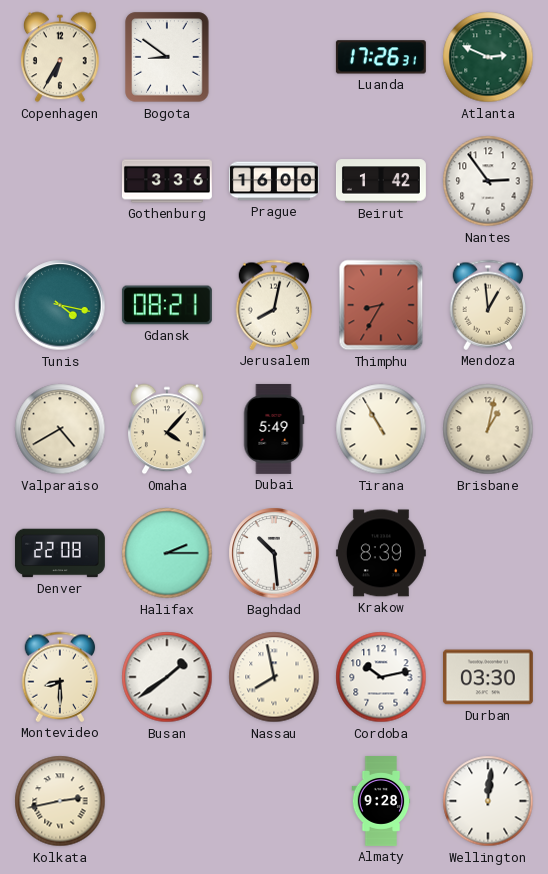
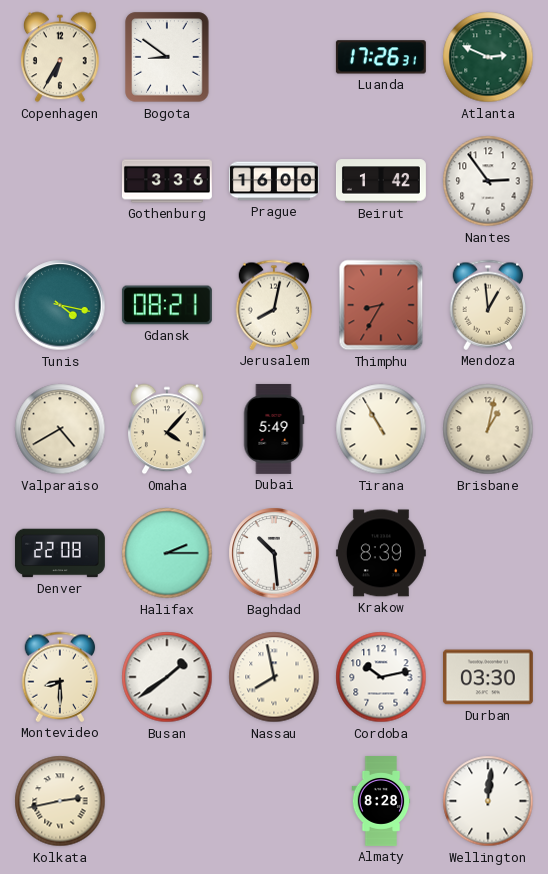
Almaty: 9:28 -> 8:28 (381, 802)
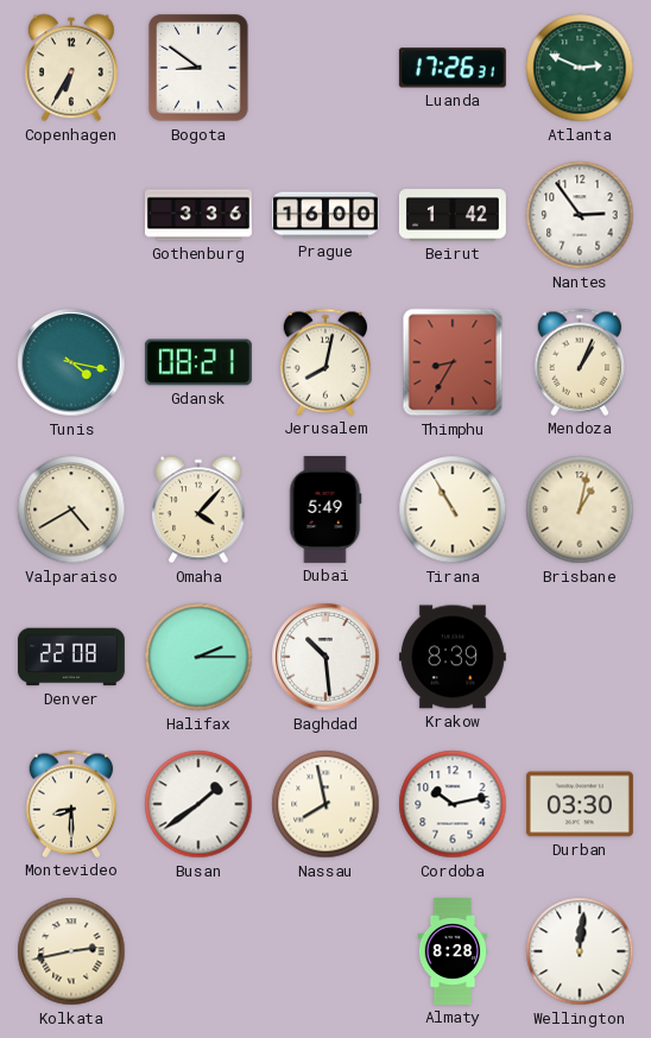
Mendoza: 12:59 -> 1:04 (580, 362)
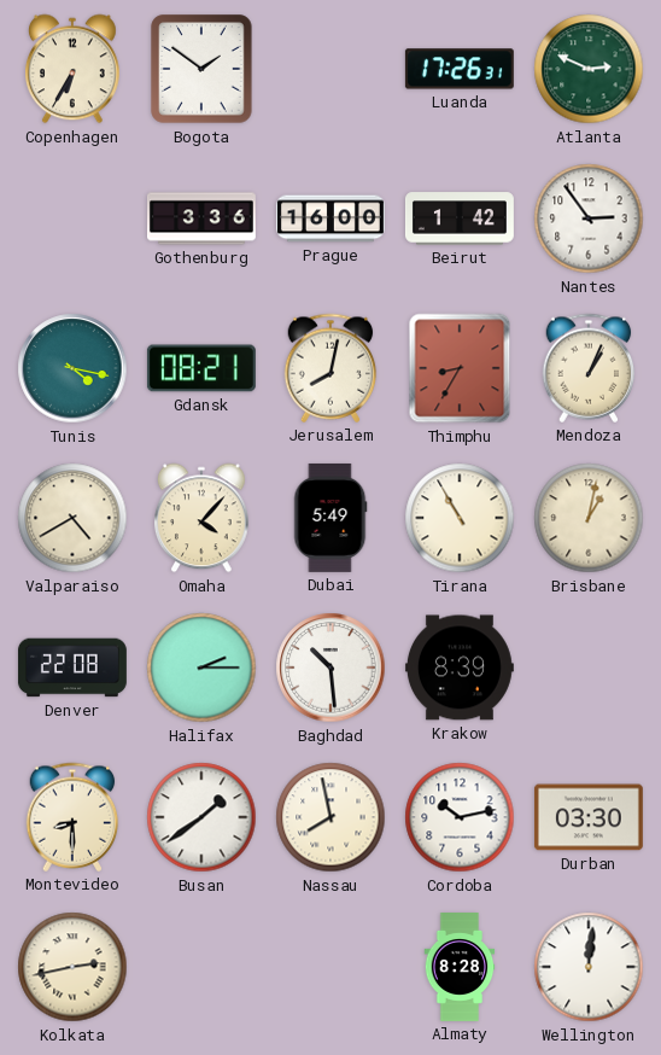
Bogota: 8:51 -> 1:51 (201, 69)
